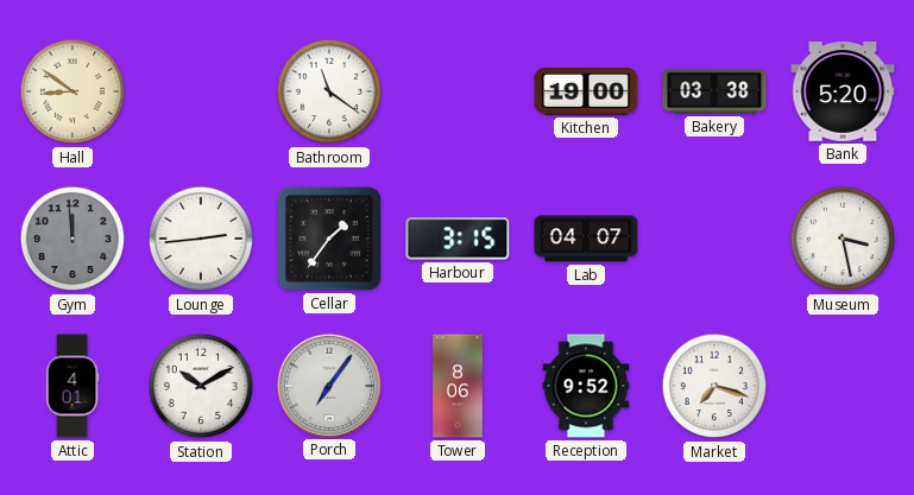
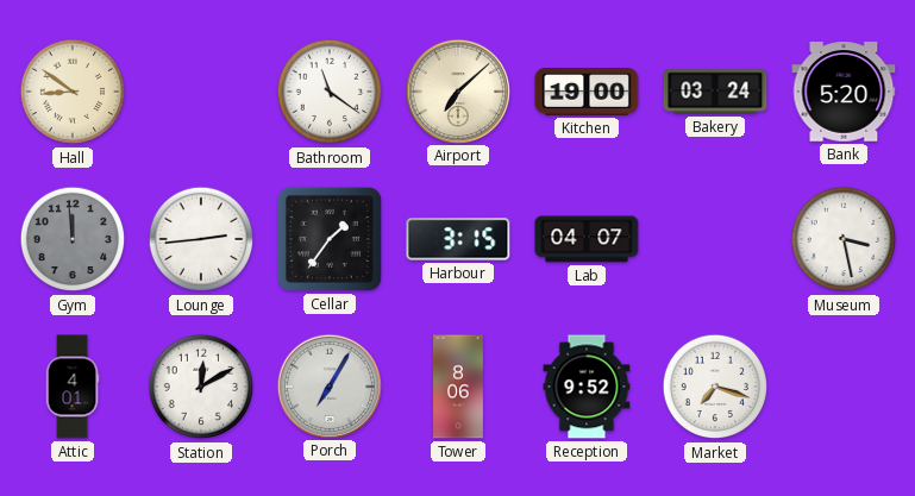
Airport: none -> 7:08 (457, 90)
Bakery: 03:38 -> 03:24 (715, 92)
Station: 10:10 -> 12:10 (201, 387)
Porch: 7:06 -> 7:05 (328, 385)
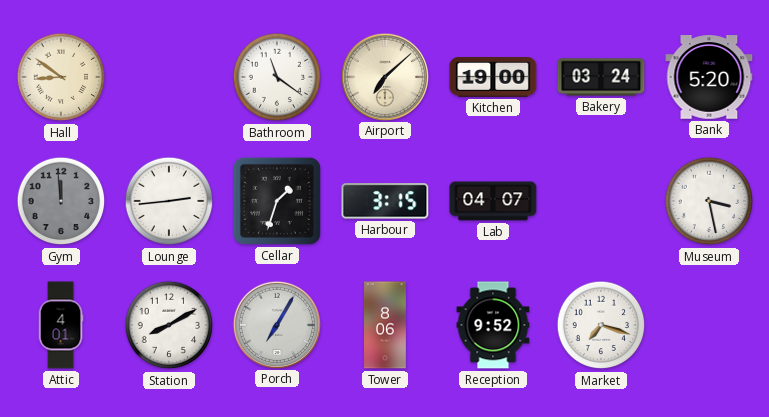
Cellar: 1:36 -> 1:33 (277, 201)
Station: 12:10 -> 8:10 (169, 325)
